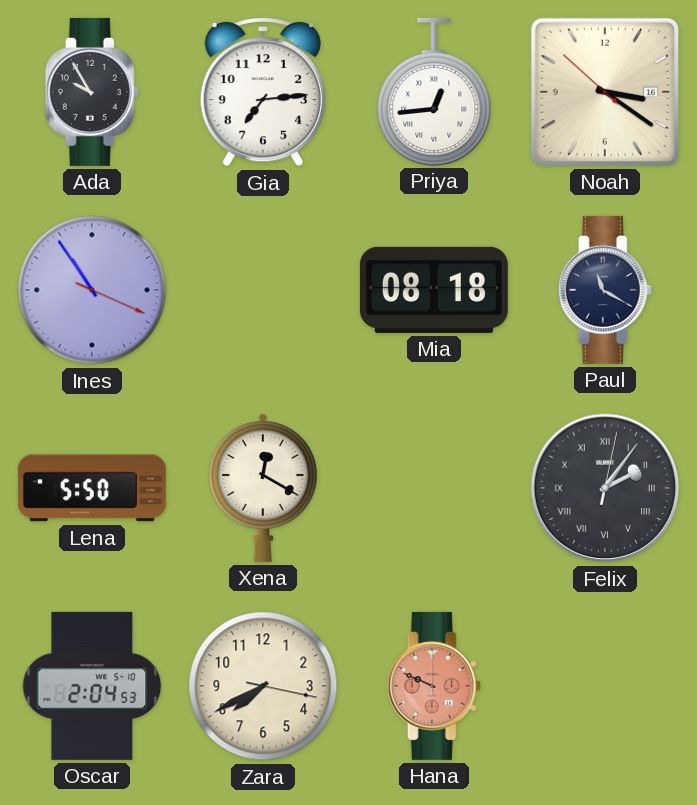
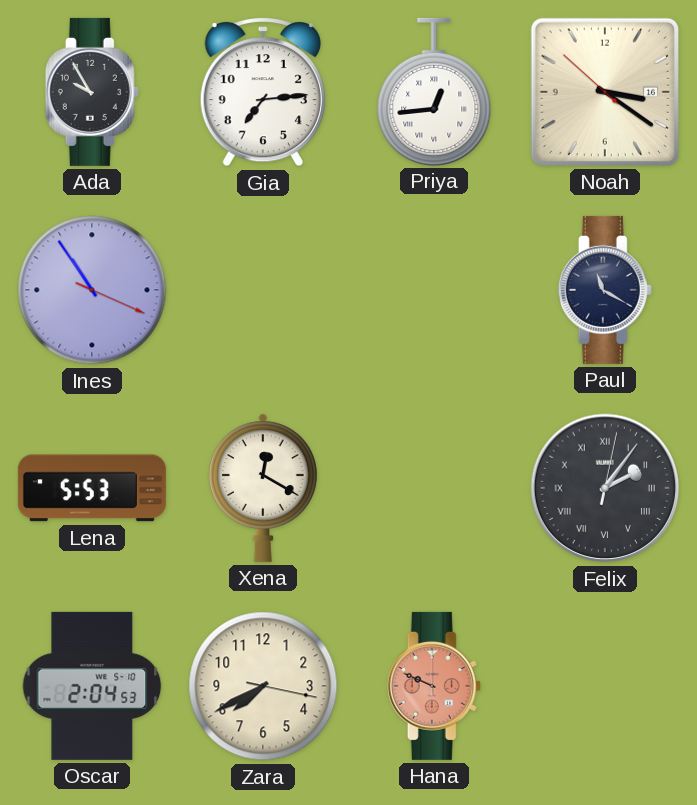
Mia: 08:18 -> none (434, 290)
Lena: 5:50 -> 5:53 (92, 488)
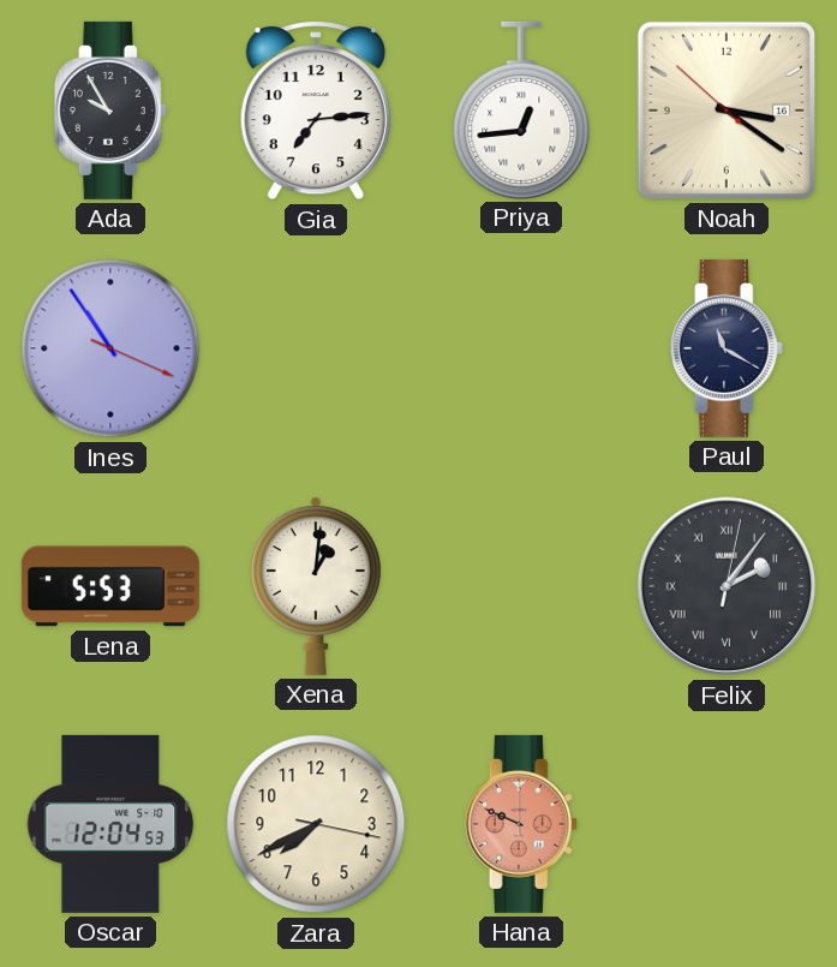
Xena: 12:20 -> 1:01 (316, 586)
Oscar: 2:04 -> 12:04 (110, 824)
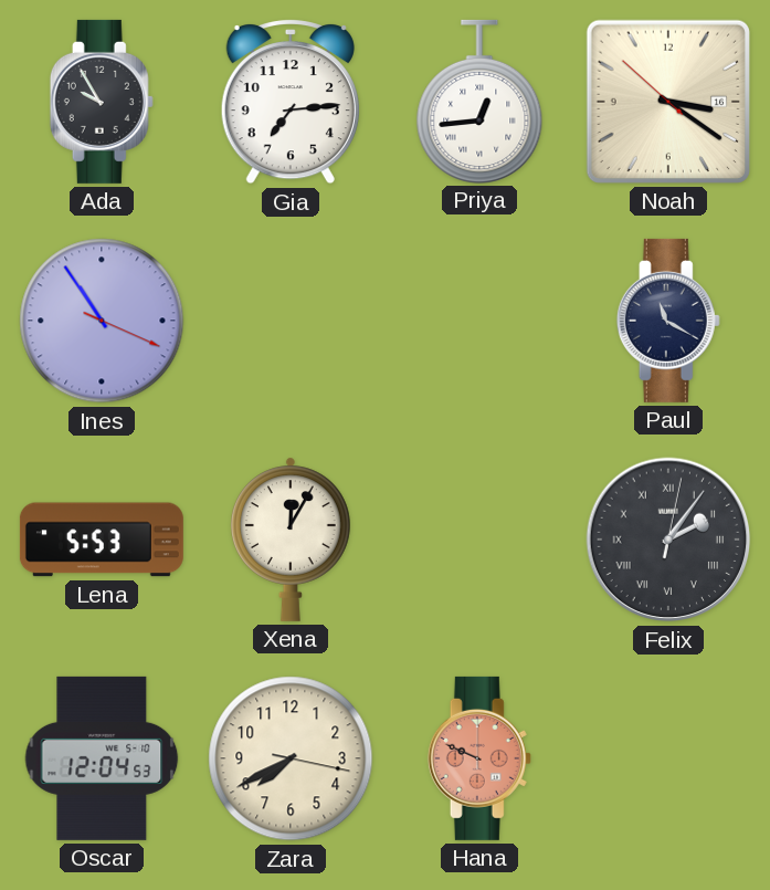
Xena: 1:01 -> 12:05 (291, 540)
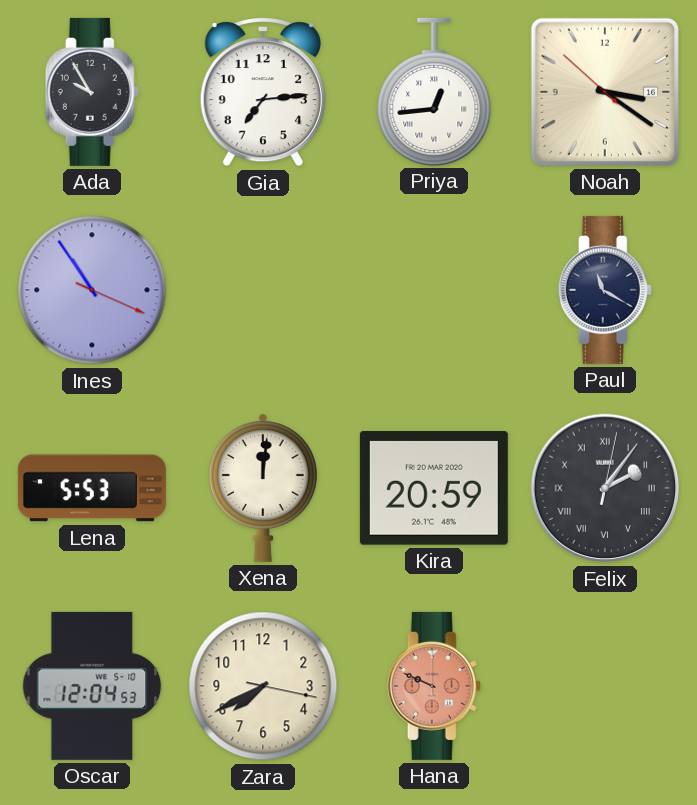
Xena: 12:05 -> 12:01 (263, 488)
Kira: none -> 20:59 (434, 489)
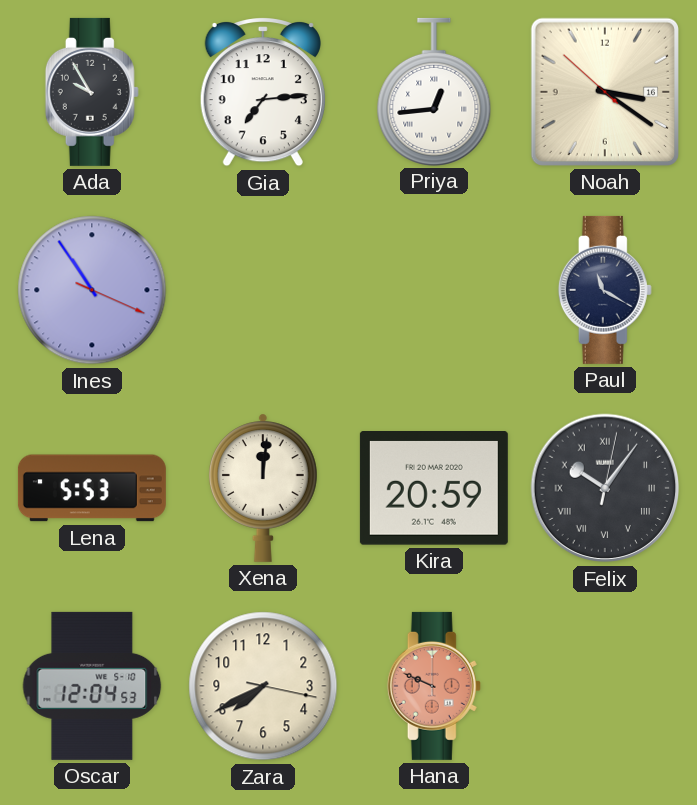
Felix: 2:06 -> 10:06 (605, 488)
